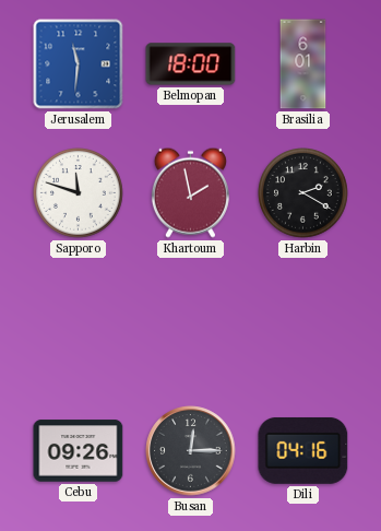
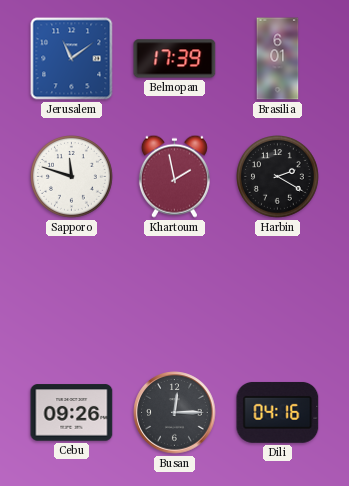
Jerusalem: 11:31 -> 11:09 (72, 59)
Belmopan: 18:00 -> 17:39 (175, 59)
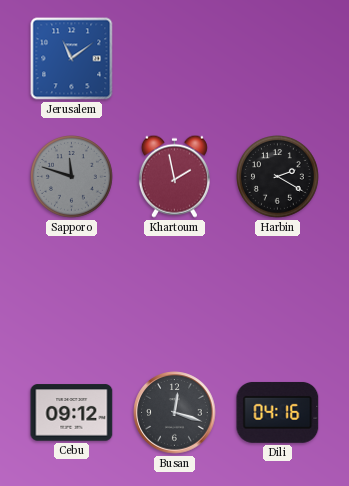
Belmopan: 17:39 -> none (175, 59)
Brasilia: 6:01 -> none (278, 59)
Sapporo dial: white -> grey (72, 177)
Cebu: 09:26 -> 09:12 (72, 413)
Busan: 12:15 -> 12:18 (175, 413)
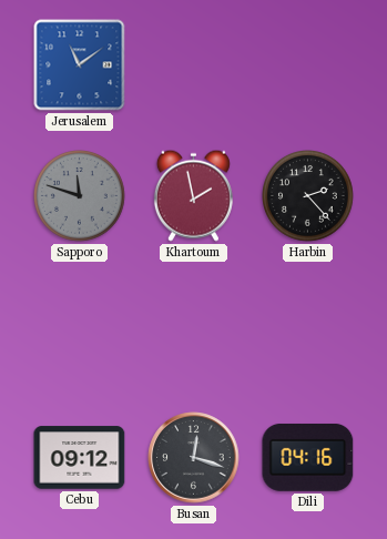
Harbin: 2:20 -> 2:23 (308, 196)
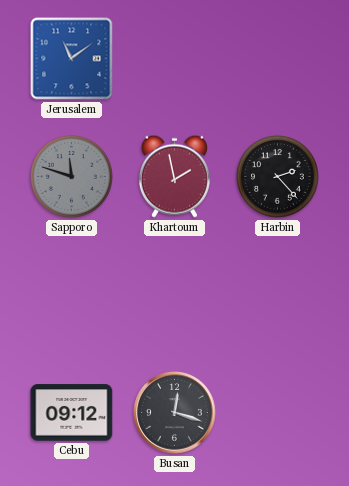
Dili: 04:16 -> none (308, 457)
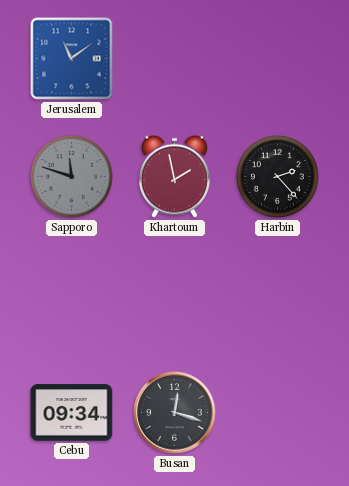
Cebu: 09:12 -> 09:34 (72, 413)
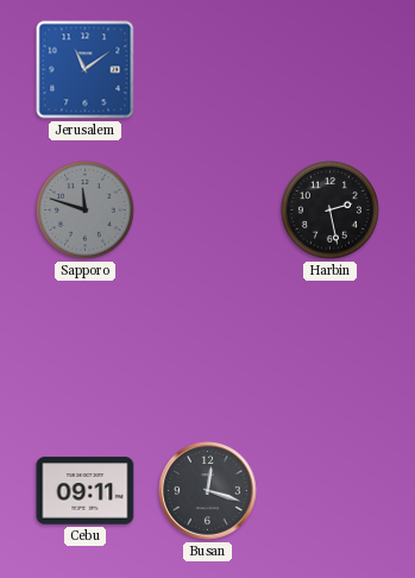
Khartoum: 1:58 -> none (174, 176)
Harbin: 2:23 -> 2:28 (331, 211)
Cebu: 09:34 -> 09:11 (86, 491)
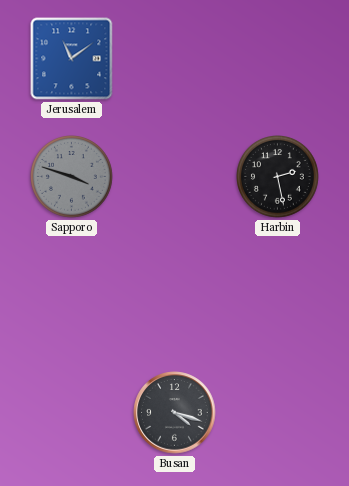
Sapporo: 11:48 -> 3:48 (72, 177)
Cebu: 09:11 -> none (86, 491)
Busan: 12:18 -> 4:18 (175, 413)
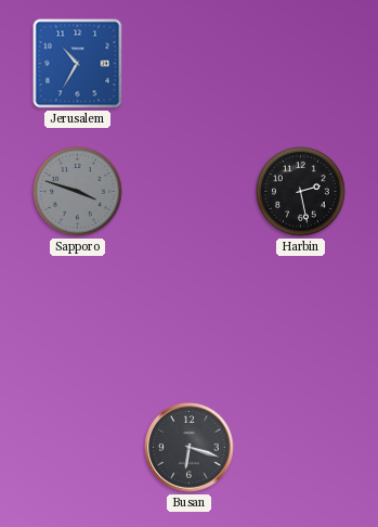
Jerusalem: 11:09 -> 10:35 (78, 64)
Busan: 4:18 -> 6:18 (190, 448)
